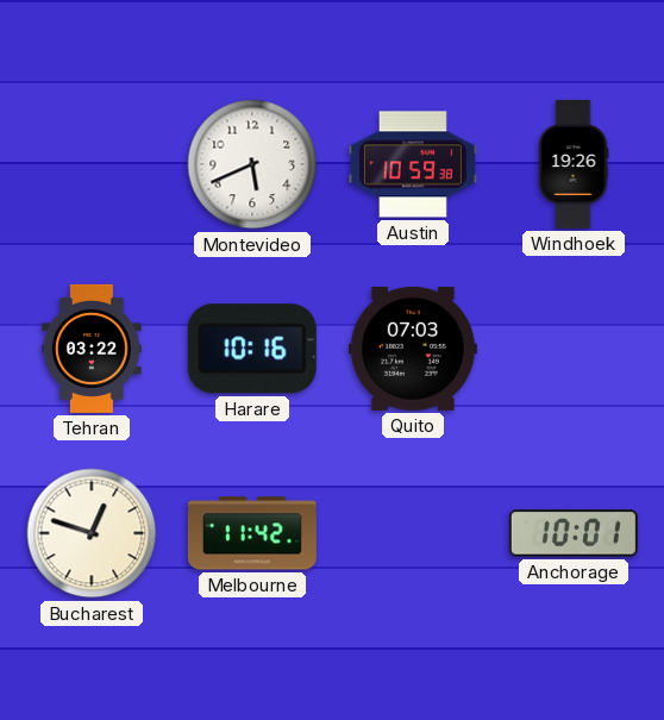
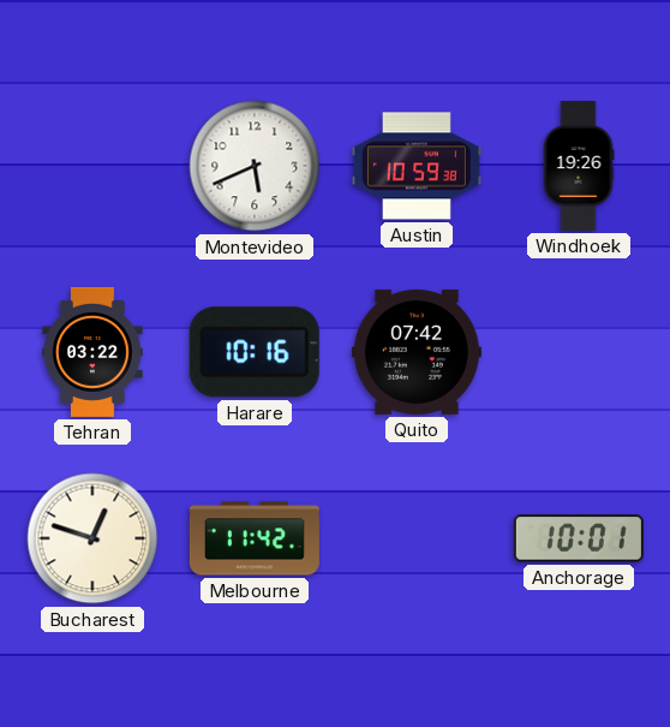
Quito: 07:03 -> 07:42 (417, 352)
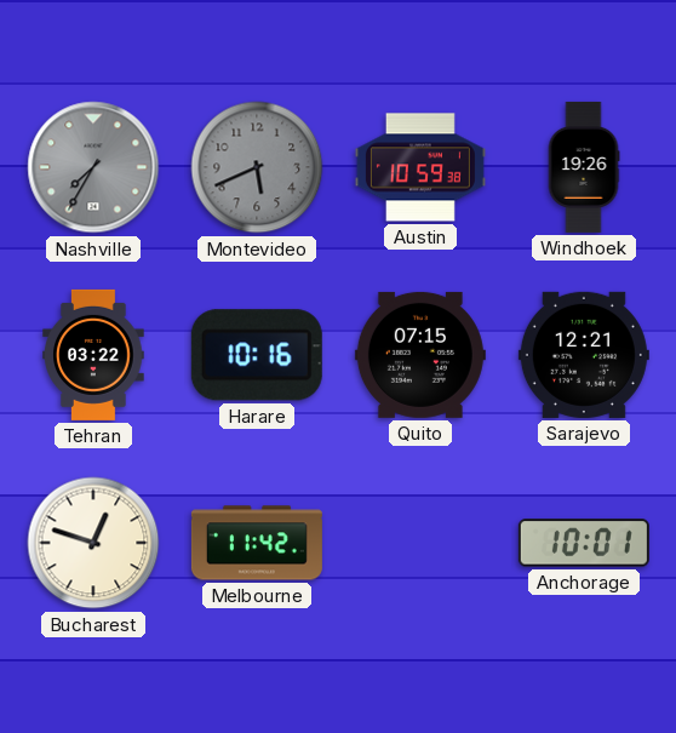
Nashville: none -> 7:35 (93, 167)
Montevideo dial: white -> grey (257, 167)
Quito: 07:42 -> 07:15 (420, 355)
Sarajevo: none -> 12:21 (584, 355)
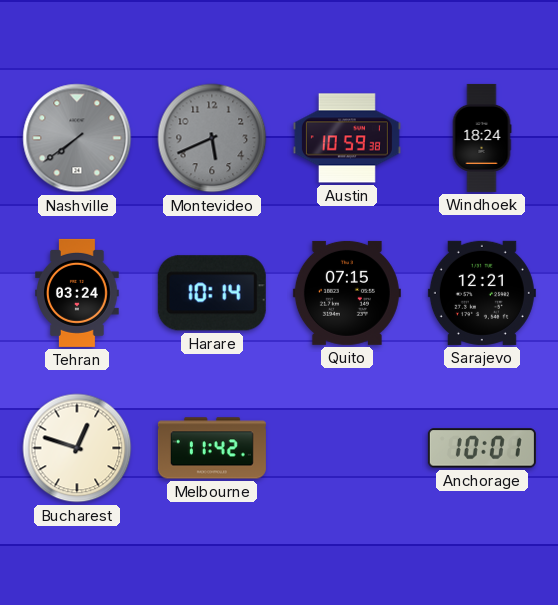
Nashville: 7:35 -> 7:39 (77, 138)
Windhoek: 19:26 -> 18:24 (482, 138)
Tehran: 03:22 -> 03:24 (77, 293)
Harare: 10:16 -> 10:14 (212, 293)
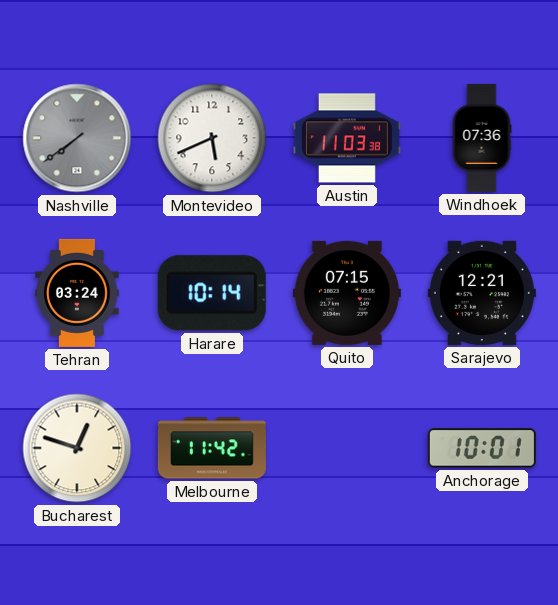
Montevideo dial: grey -> white (212, 138)
Austin: 10:59 -> 11:03 (347, 138)
Windhoek: 18:24 -> 07:36 (482, 138)
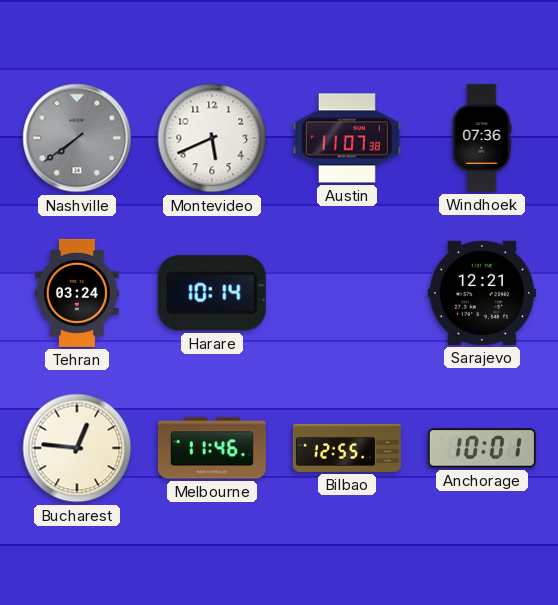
Austin: 11:03 -> 11:07 (347, 138)
Quito: 07:15 -> none (347, 293)
Bucharest: 12:48 -> 12:46 (77, 448)
Melbourne: 11:42 -> 11:46 (212, 448)
Bilbao: none -> 12:55 (347, 448)
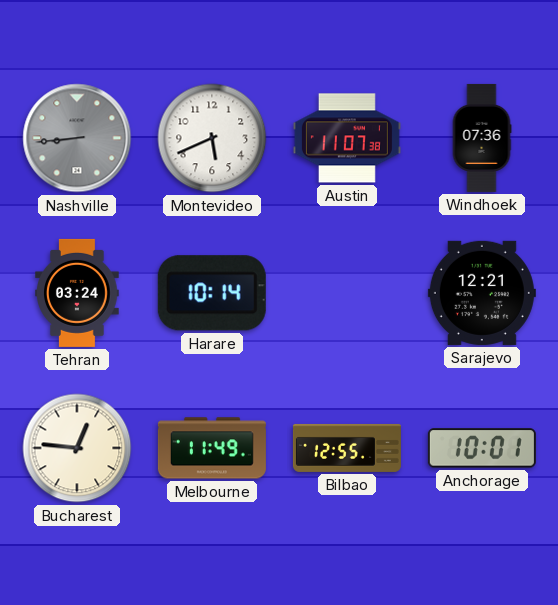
Nashville: 7:39 -> 8:44 (77, 138)
Melbourne: 11:46 -> 11:49 (212, 448)
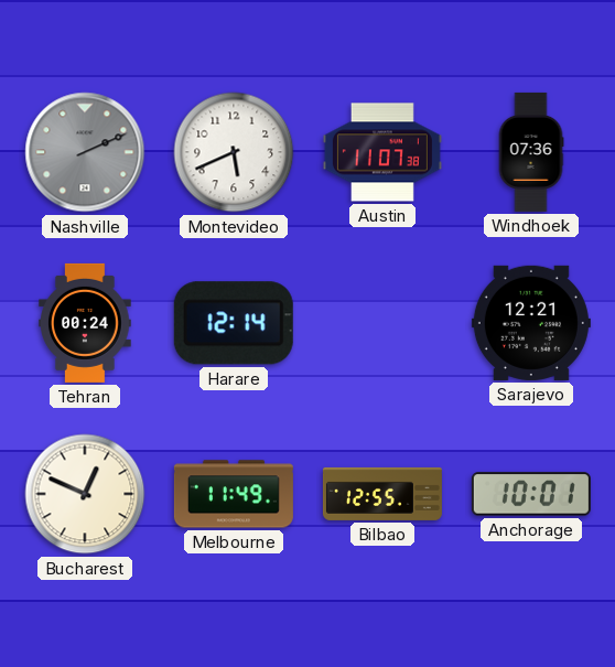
Nashville: 8:44 -> 2:11 (85, 152)
Tehran: 03:24 -> 00:24 (85, 323)
Harare: 10:14 -> 12:14 (234, 323)
Bucharest: 12:46 -> 12:49 (85, 494)
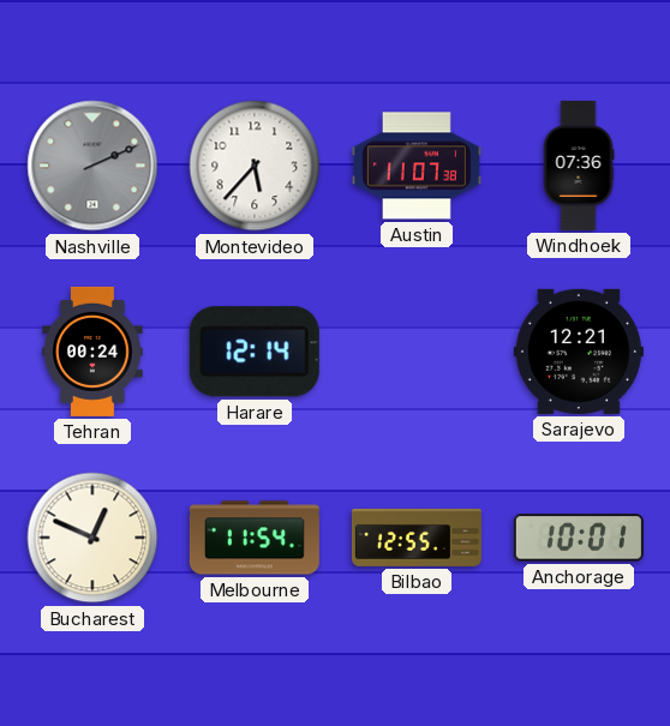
Montevideo: 5:41 -> 5:37 (255, 166)
Melbourne: 11:49 -> 11:54 (255, 538)
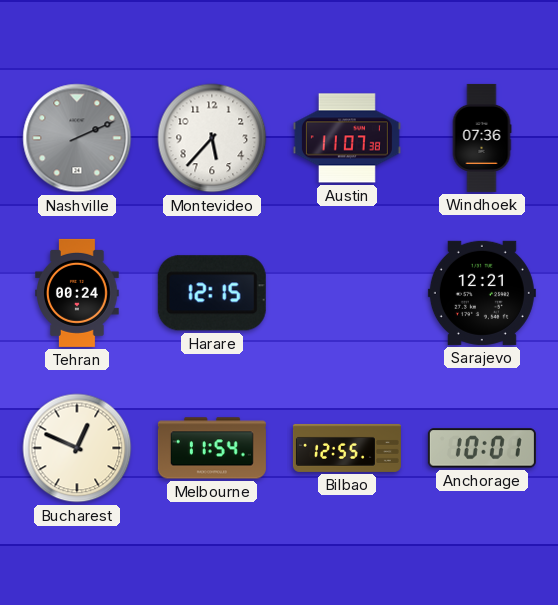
Harare: 12:14 -> 12:15 (212, 293)
